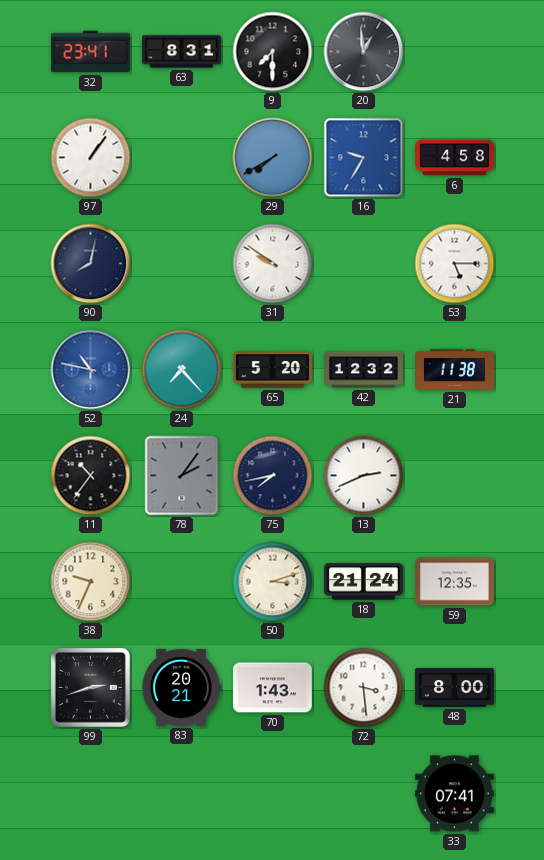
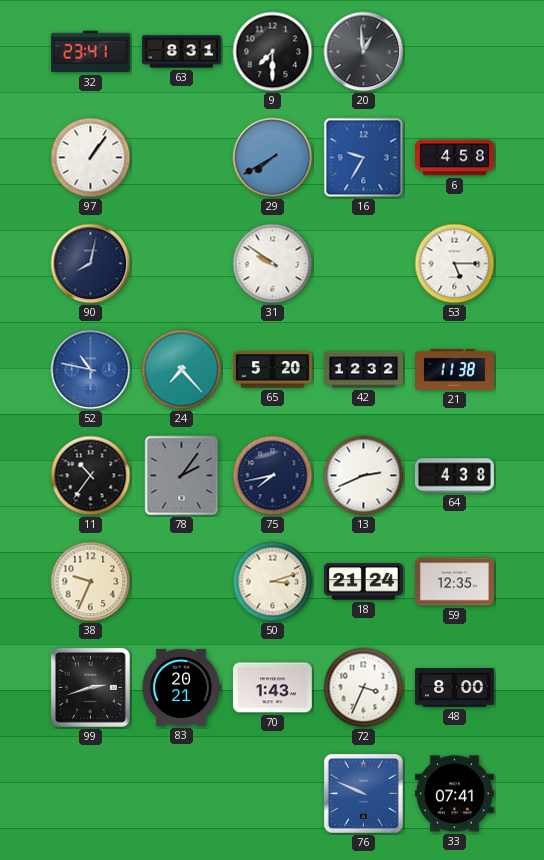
64: none -> 4:38 (455, 476)
72: 3:29 -> 3:34 (364, 688)
76: none -> 9:49 (363, 793)
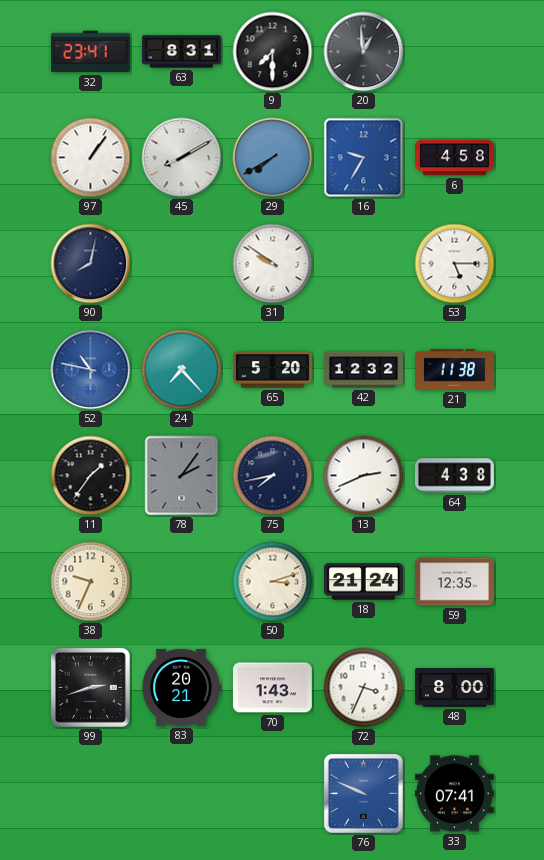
45: none -> 8:10 (182, 158)
11: 10:36 -> 1:36 (91, 476)
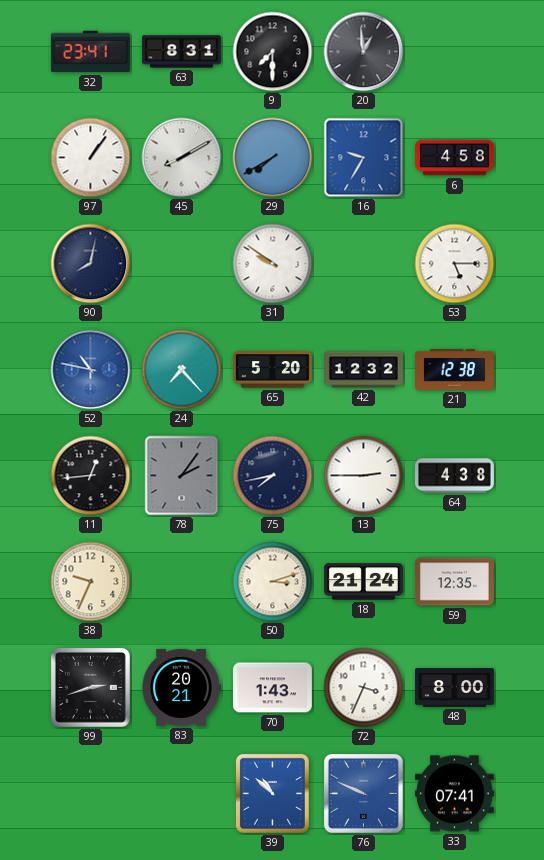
21: 11:38 -> 12:38 (455, 369)
11: 1:36 -> 12:44 (91, 476)
13: 2:41 -> 2:45 (364, 476)
39: none -> 10:52 (272, 793)
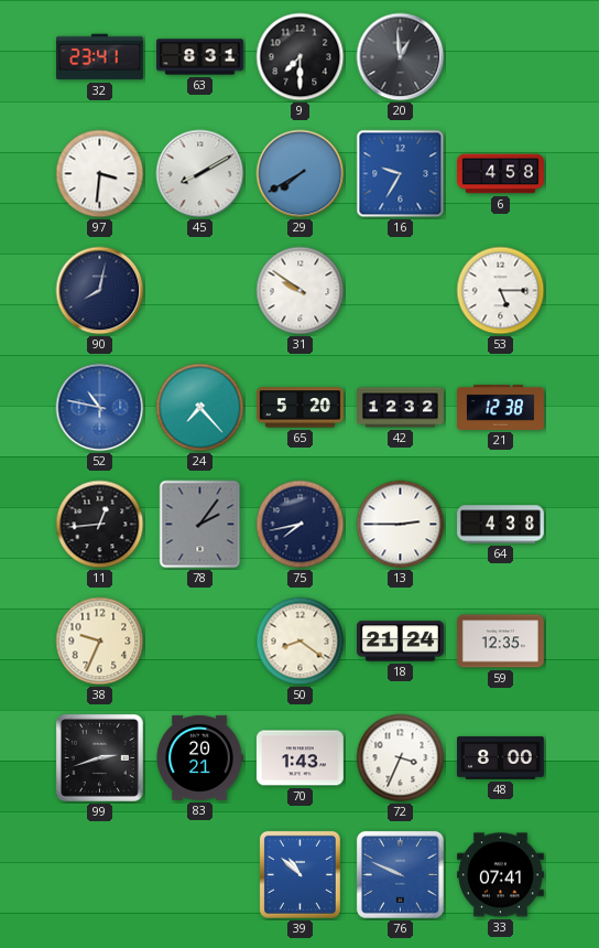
97: 1:06 -> 3:31 (100, 174)
50: 3:12 -> 8:21 (301, 642)
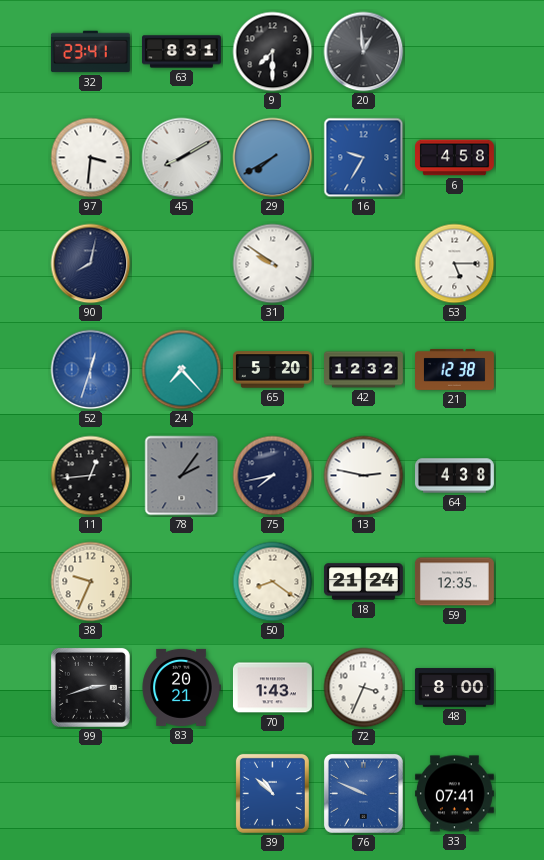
52: 10:47 -> 12:33 (91, 370)
13: 2:45 -> 2:47 (364, 476)
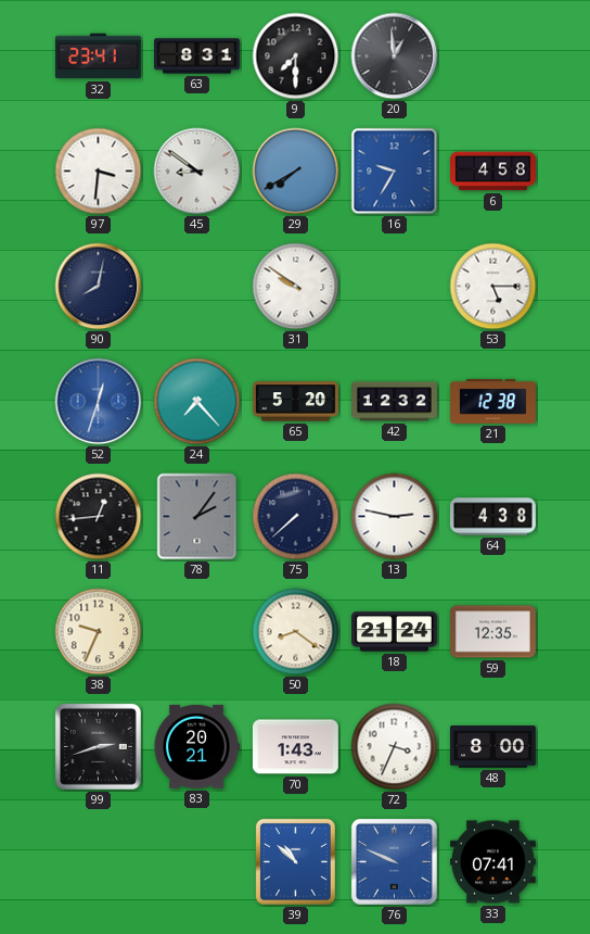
45: 8:10 -> 8:51 (197, 172)
75: 7:43 -> 7:38 (296, 517)
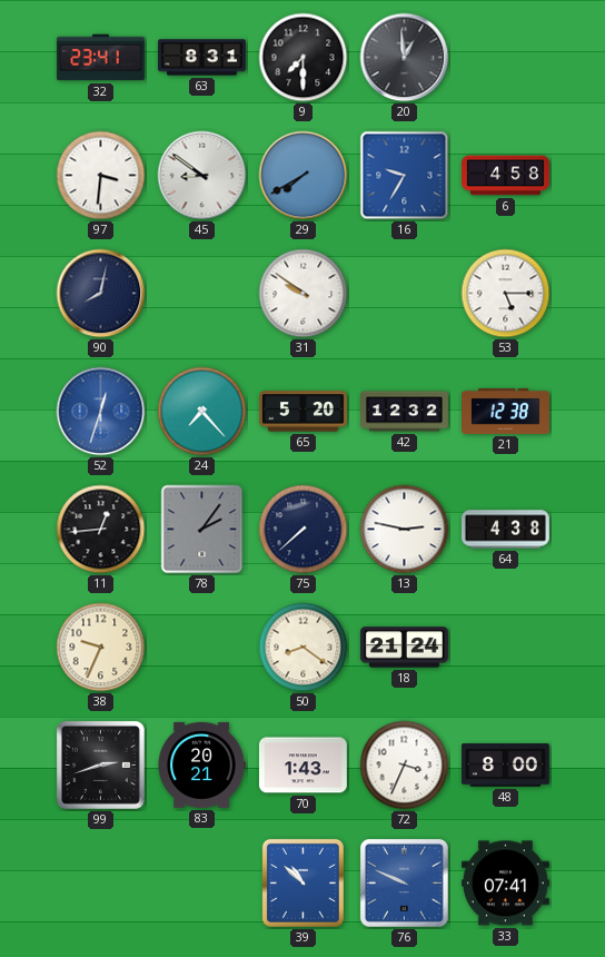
59: 12:35 -> none (492, 632)
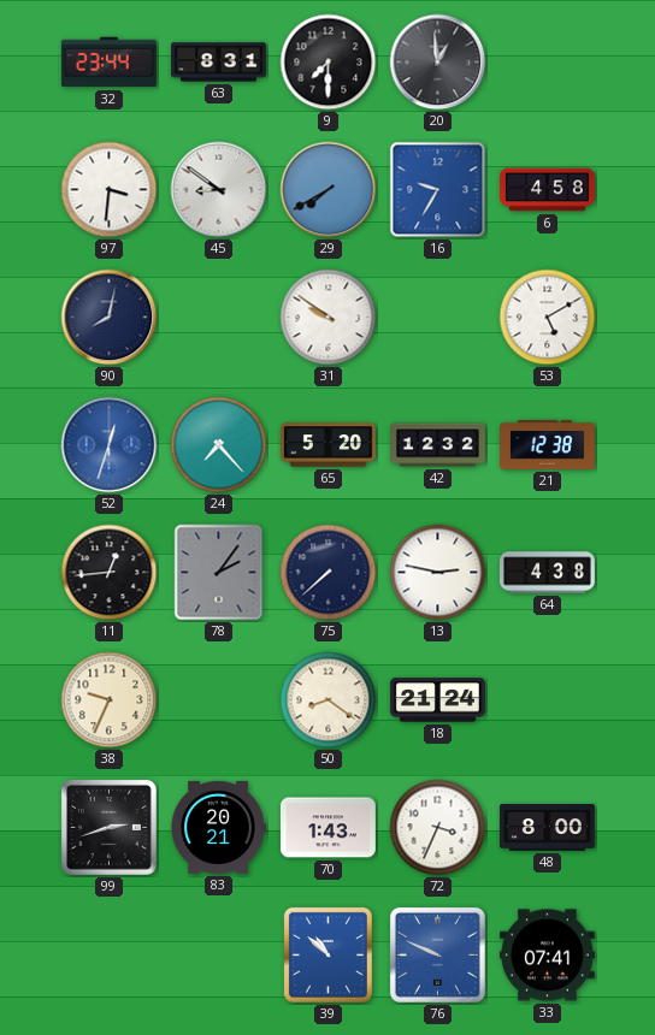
32: 23:41 -> 23:44 (108, 63)
53: 5:15 -> 5:10 (548, 318)
